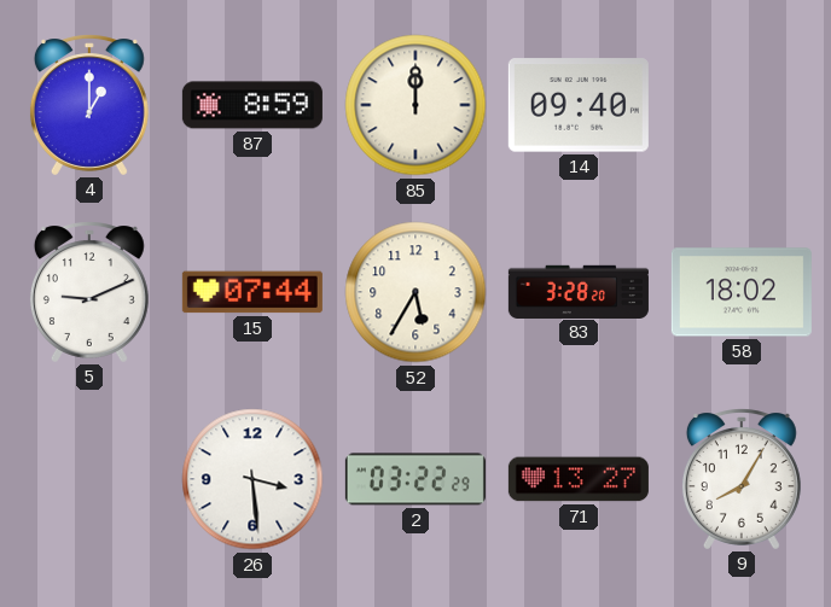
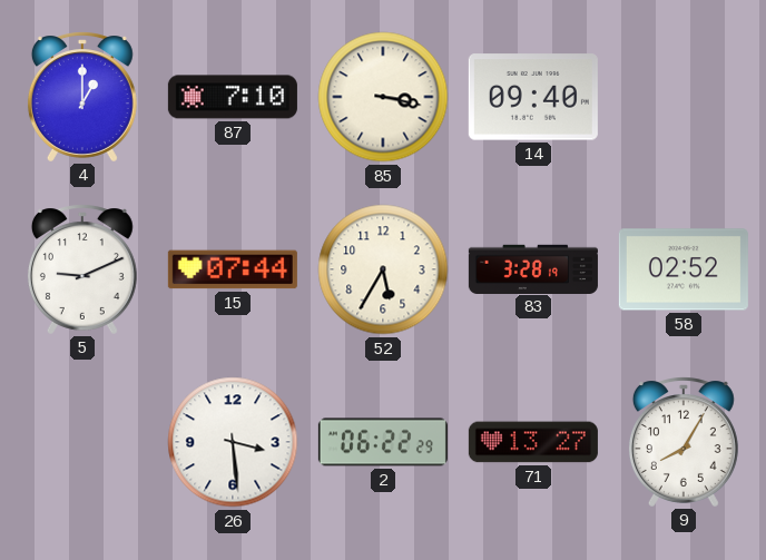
87: 8:59 -> 7:10 (233, 97)
85: 12:00 -> 3:17 (383, 97)
83: 3:28:20 -> 3:28:19 (533, 268)
58: 18:02 -> 02:52 (684, 269)
2: 03:22 -> 06:22 (383, 442)
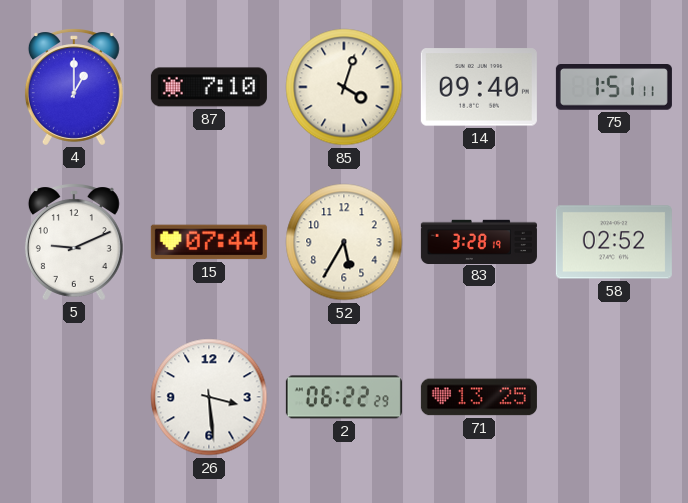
85: 3:17 -> 4:03 (344, 87)
75: none -> 1:51 (614, 87)
71: 13:27 -> 13:25 (479, 397)
9: 8:05 -> none (684, 442)
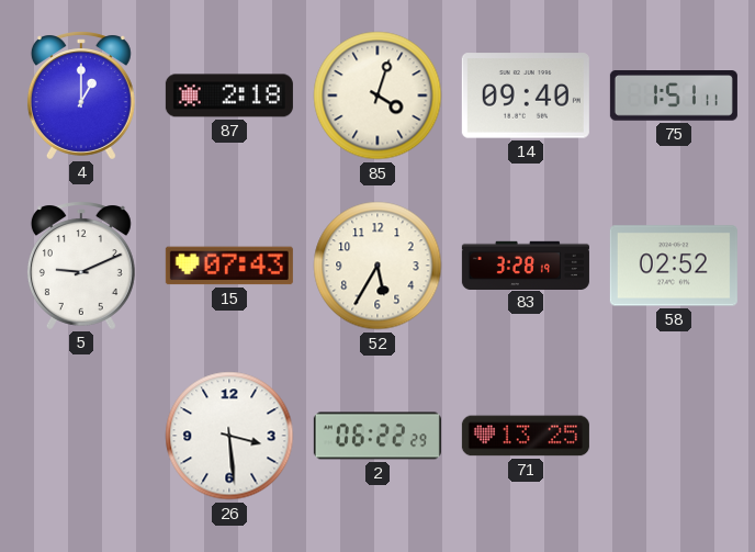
87: 7:10 -> 2:18 (229, 95)
15: 07:44 -> 07:43 (229, 266)
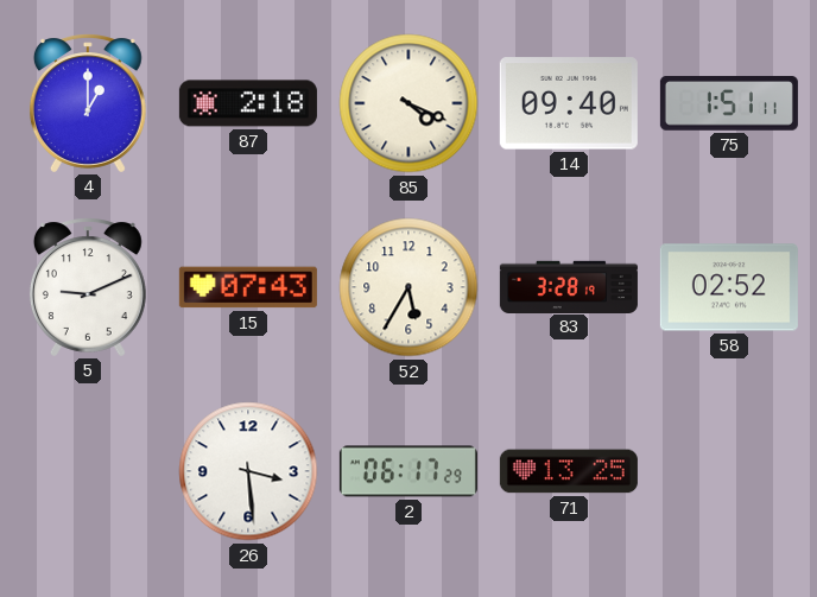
85: 4:03 -> 4:19 (408, 103)
2: 06:22 -> 06:17 (408, 471)
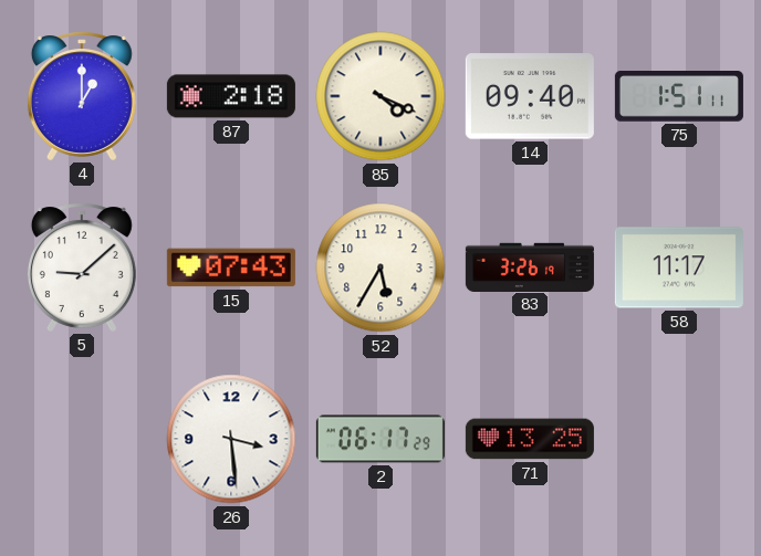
5: 9:11 -> 9:08 (82, 267)
83: 3:28 -> 3:26 (530, 266)
58: 02:52 -> 11:17 (679, 267)
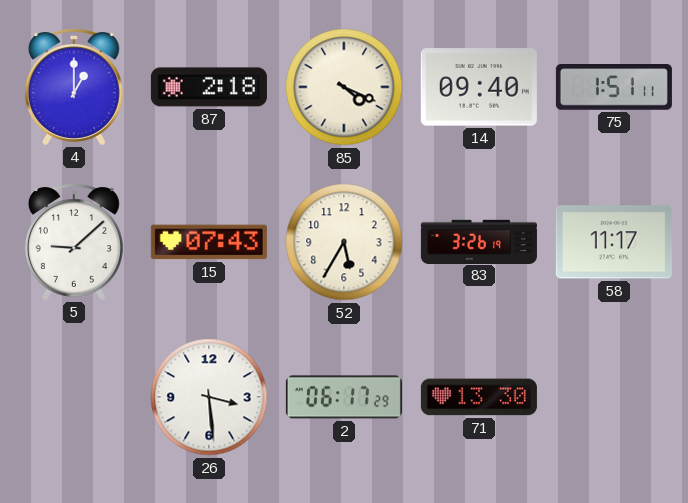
71: 13:25 -> 13:30 (479, 397)
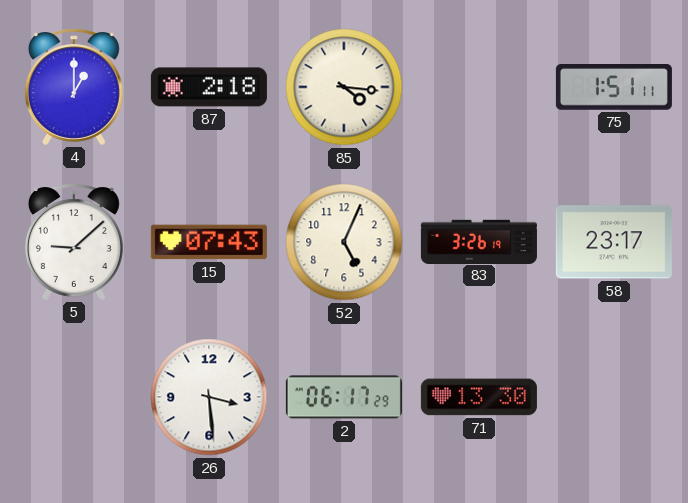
85: 4:19 -> 4:16 (344, 87)
14: 09:40 -> none (479, 87)
52: 5:35 -> 5:04 (344, 242)
58: 11:17 -> 23:17 (614, 242)
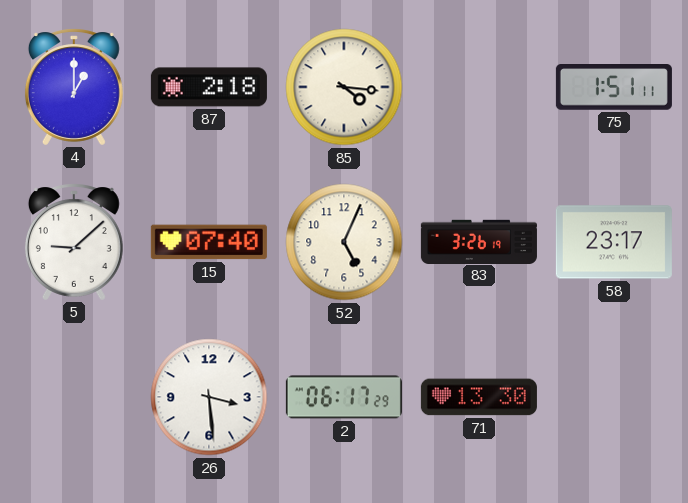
15: 07:43 -> 07:40 (209, 242)
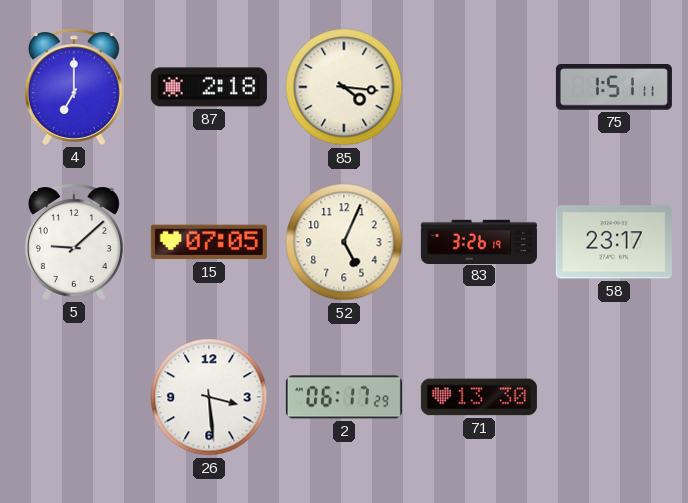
4: 1:00 -> 7:00 (74, 87)
15: 07:40 -> 07:05 (209, 242)
